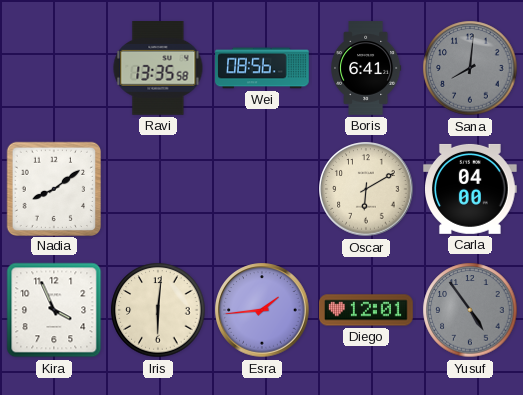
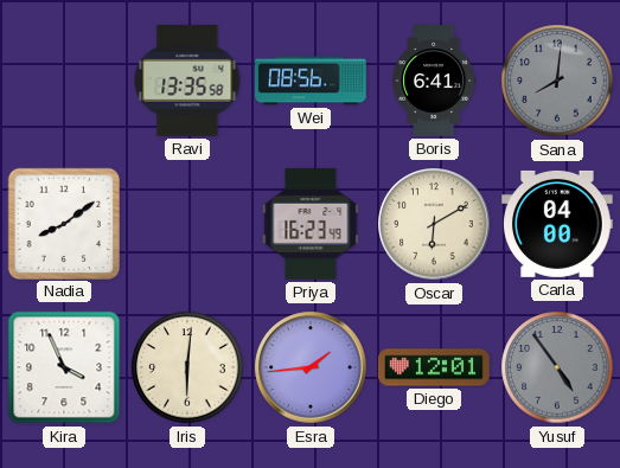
Priya: none -> 16:23 (311, 224)
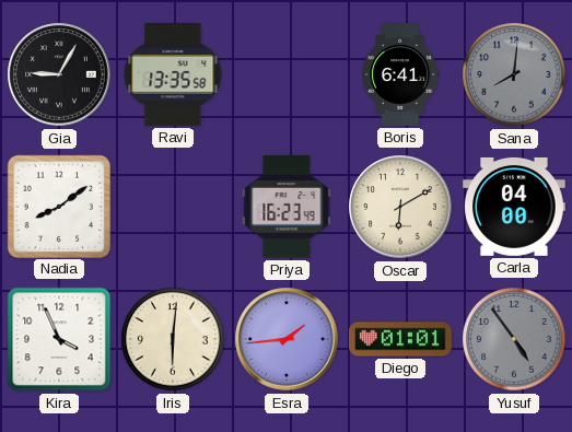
Gia: none -> 9:05 (59, 74)
Wei: 08:56 -> none (311, 81)
Diego: 12:01 -> 01:01 (400, 339)
